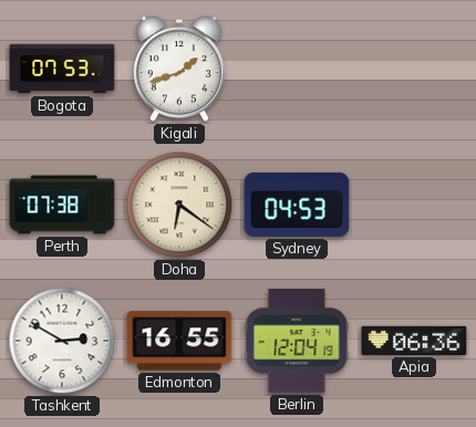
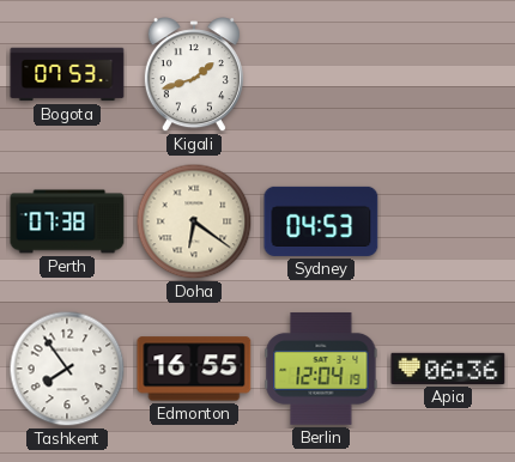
Tashkent: 2:50 -> 7:54 (67, 369)
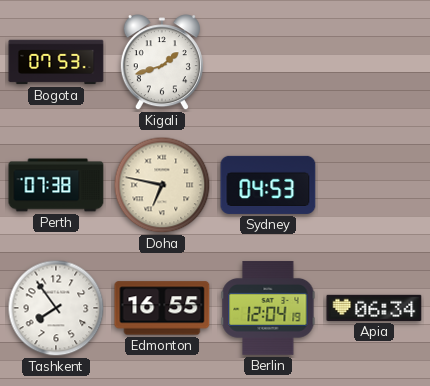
Doha: 6:21 -> 6:47 (162, 185)
Apia: 06:36 -> 06:34 (374, 308)
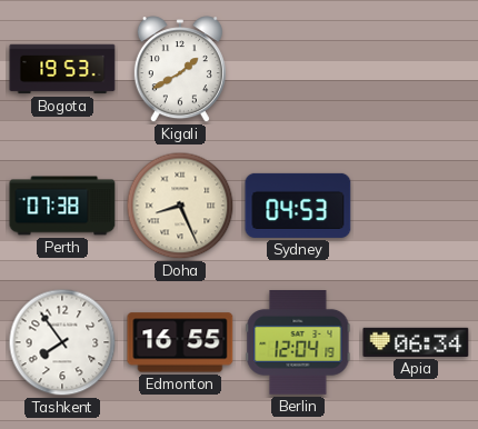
Bogota: 07:53 -> 19:53 (62, 69)
Kigali: 1:42 -> 1:40 (180, 70)
Doha: 6:47 -> 8:26 (180, 206)
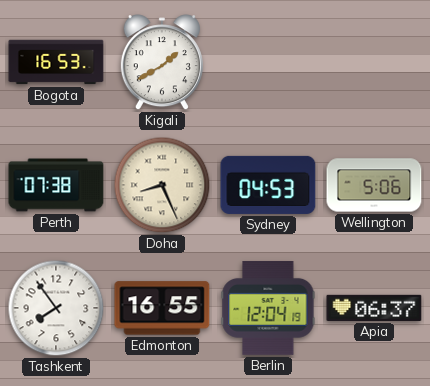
Bogota: 19:53 -> 16:53 (56, 62)
Wellington: none -> 5:06 (374, 185)
Apia: 06:34 -> 06:37 (374, 308)
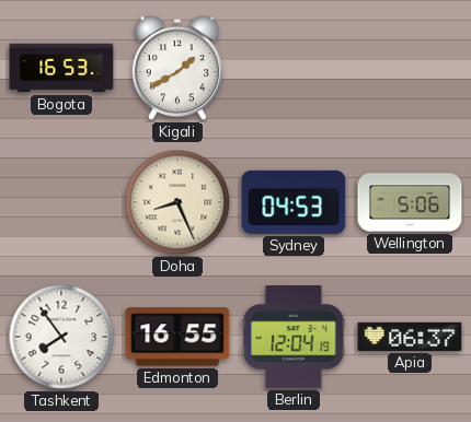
Perth: 07:38 -> none (56, 185)
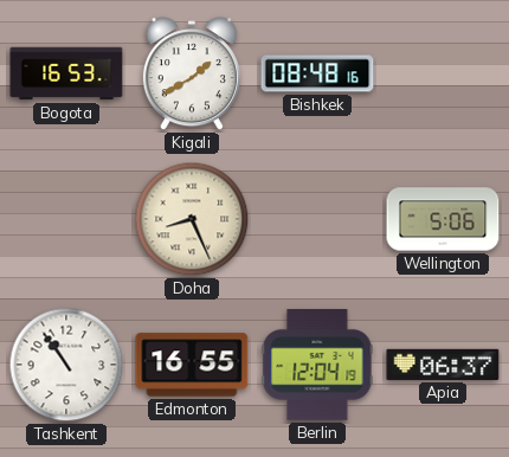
Bishkek: none -> 08:48 (317, 73)
Sydney: 04:53 -> none (294, 202)
Tashkent: 7:54 -> 10:54 (66, 365)
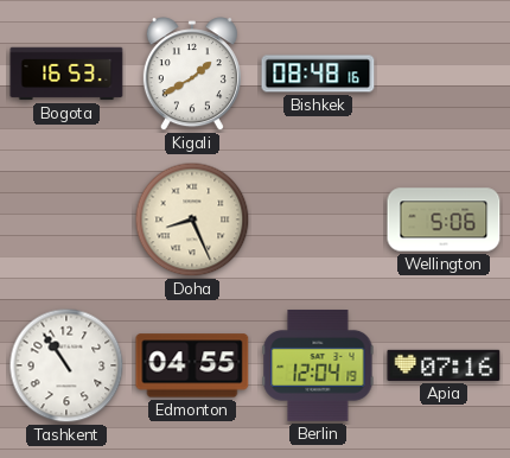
Edmonton: 16:55 -> 04:55 (192, 365)
Apia: 06:37 -> 07:16 (444, 365)
